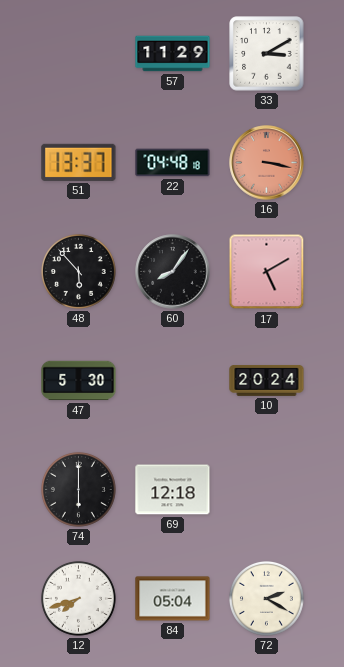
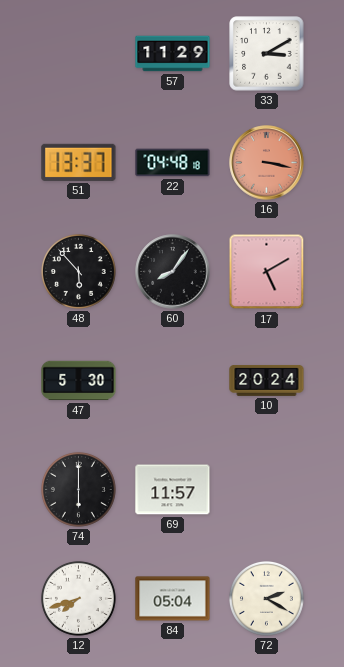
69: 12:18 -> 11:57 (173, 490)
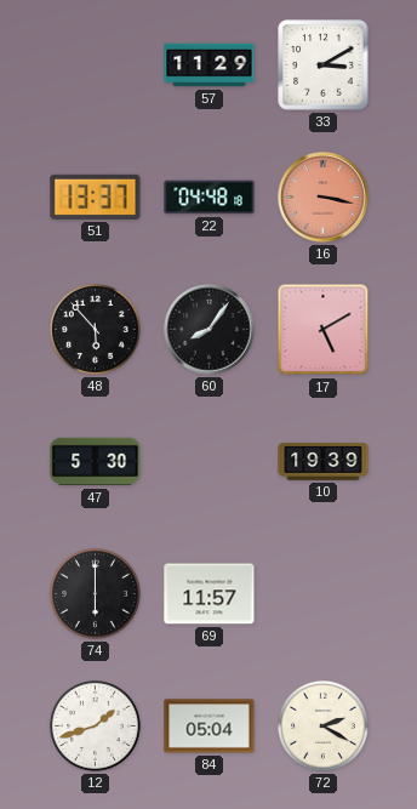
10: 20:24 -> 19:39 (324, 462)
12: 7:42 -> 1:42 (95, 725)
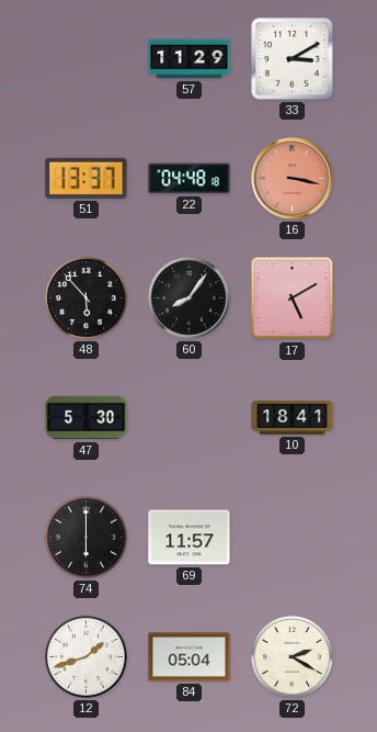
10: 19:39 -> 18:41 (293, 418)
